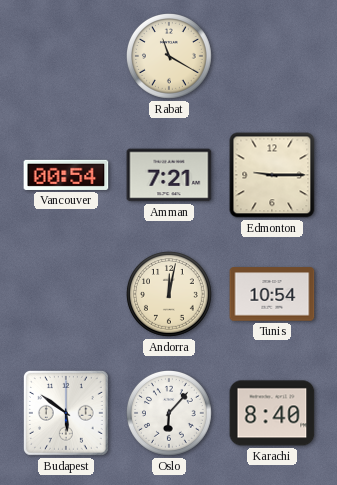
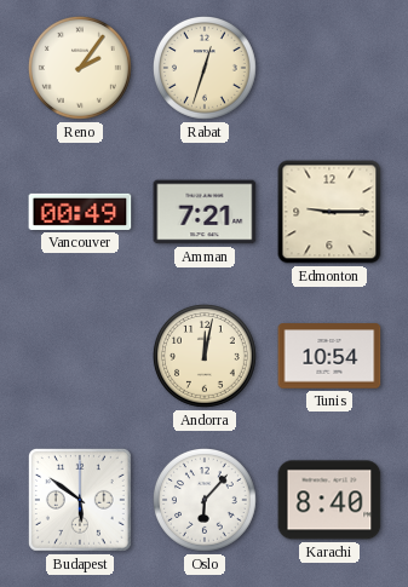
Reno: none -> 2:06 (81, 69)
Rabat: 11:20 -> 12:33 (206, 69)
Vancouver: 00:54 -> 00:49 (80, 212)
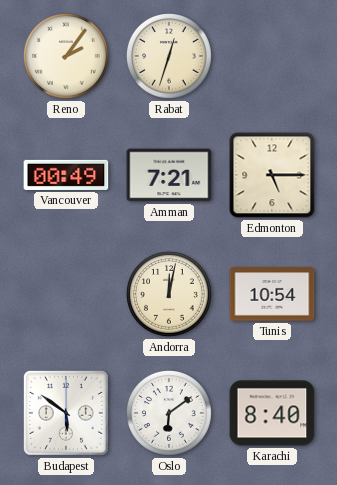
Edmonton: 9:15 -> 5:15 (272, 175)
Oslo: 6:07 -> 6:09 (170, 414)
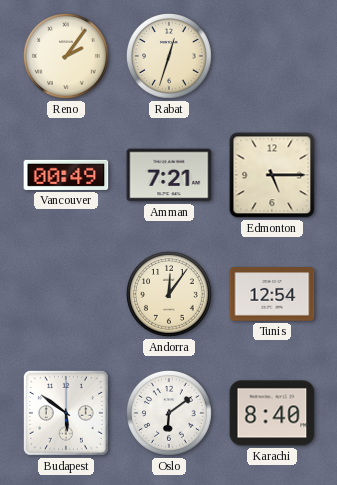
Andorra: 12:02 -> 12:06 (170, 295)
Tunis: 10:54 -> 12:54 (272, 294)
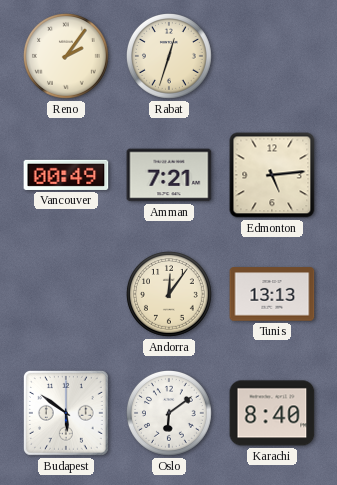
Edmonton: 5:15 -> 5:14 (272, 175)
Tunis: 12:54 -> 13:13 (272, 294)
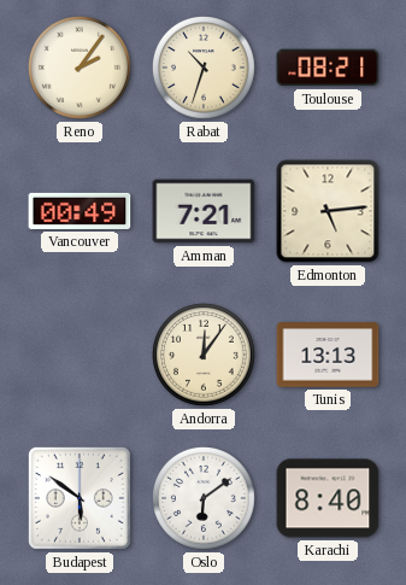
Rabat: 12:33 -> 10:33 (205, 69)
Toulouse: none -> 08:21 (328, 68)
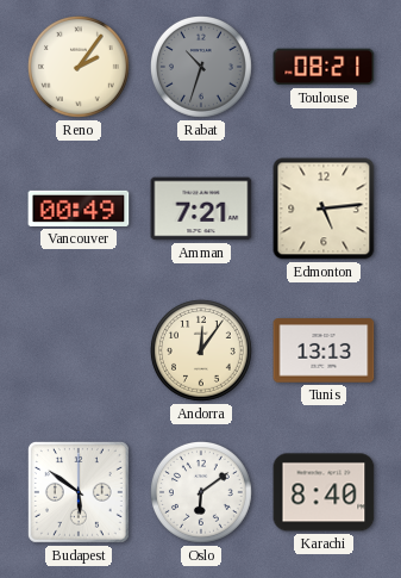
Rabat dial: cream -> grey (202, 68)
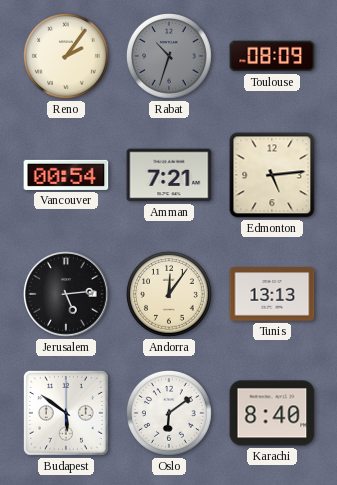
Toulouse: 08:21 -> 08:09 (272, 56)
Vancouver: 00:49 -> 00:54 (66, 175)
Jerusalem: none -> 5:14 (66, 294)
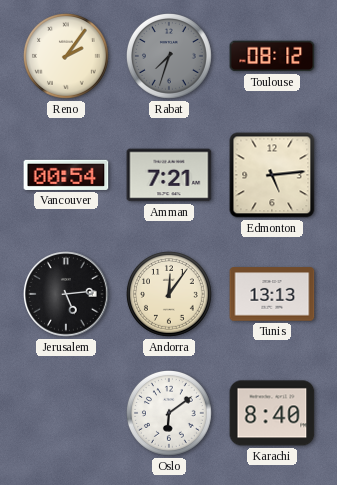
Rabat: 10:33 -> 7:33 (170, 57)
Toulouse: 08:09 -> 08:12 (272, 56)
Budapest: 5:51 -> none (66, 413)
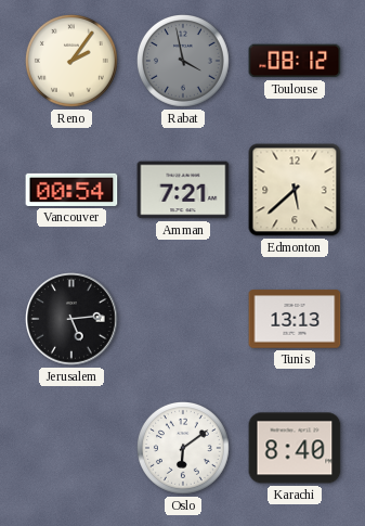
Rabat: 7:33 -> 3:58 (184, 62)
Edmonton: 5:14 -> 5:38 (295, 190)
Andorra: 12:06 -> none (170, 295)
